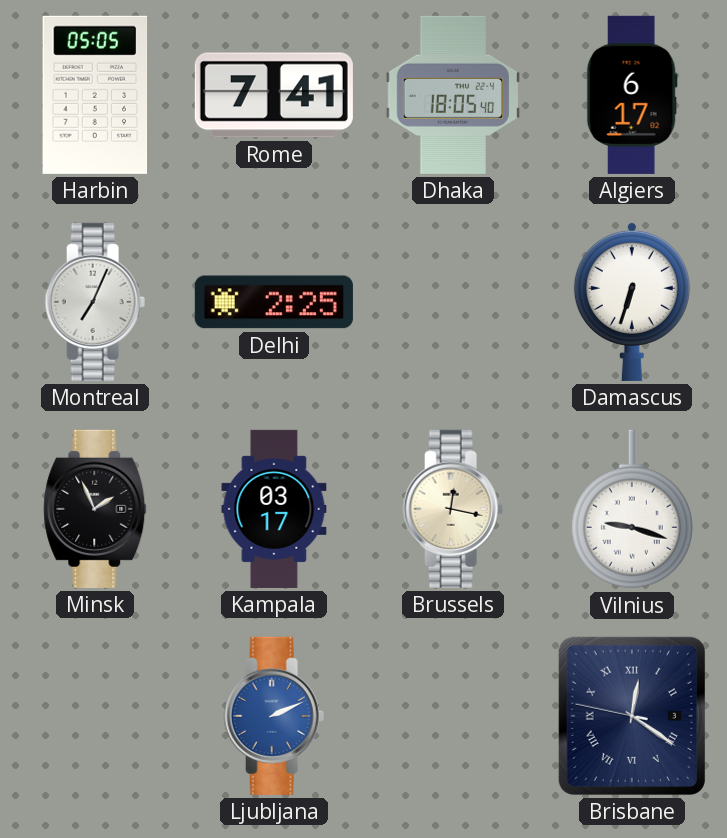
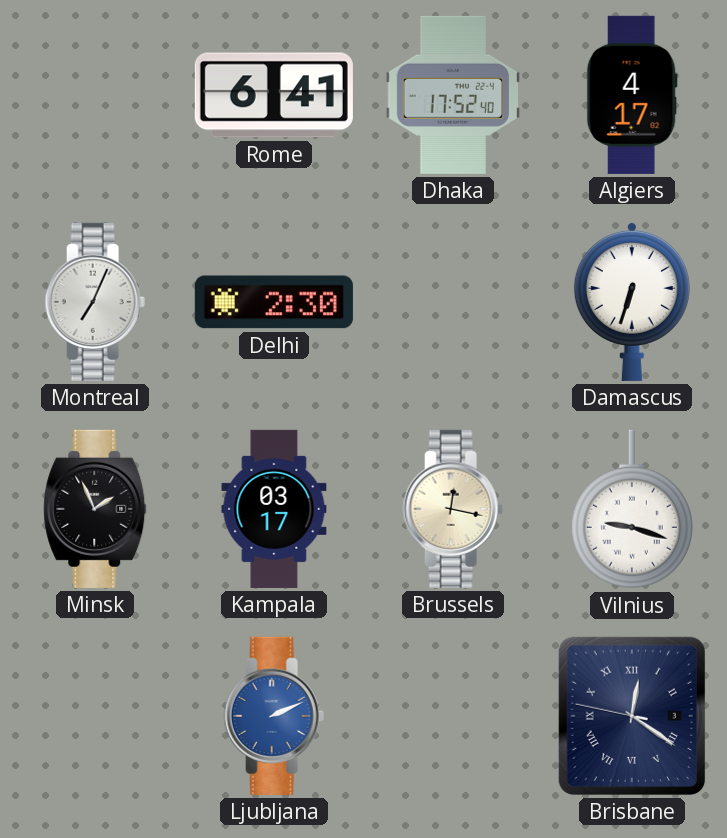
Harbin: 05:05 -> none (95, 95)
Rome: 7:41 -> 6:41 (274, 95)
Dhaka: 18:05 -> 17:52 (453, 95)
Algiers: 6:17 -> 4:17 (632, 95)
Delhi: 2:25 -> 2:30 (274, 302)
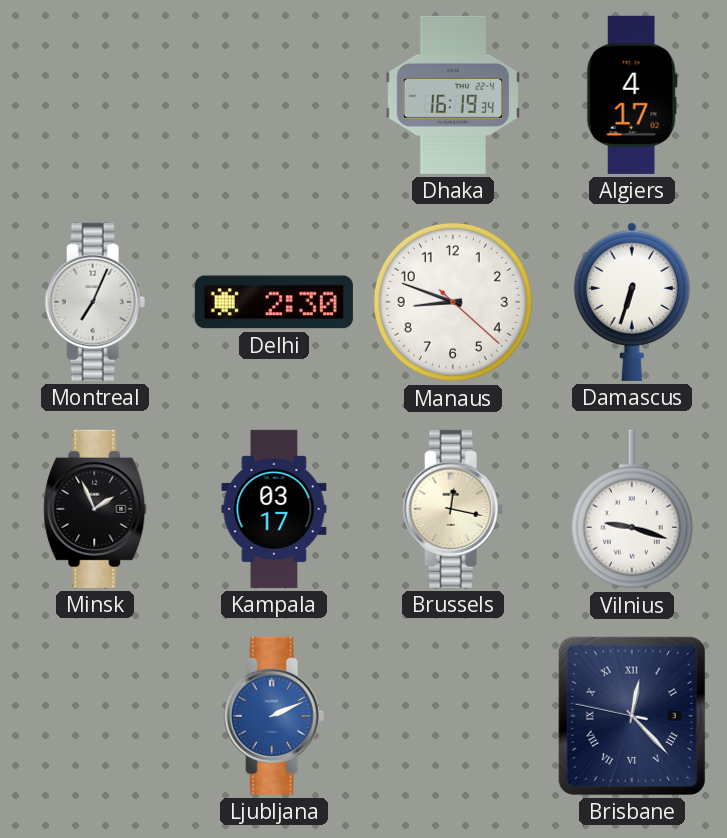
Rome: 6:41 -> none (274, 95)
Dhaka: 17:52 -> 16:19 (453, 95)
Manaus: none -> 8:48 (453, 302)
Brisbane: 12:20 -> 12:22 (632, 716)
